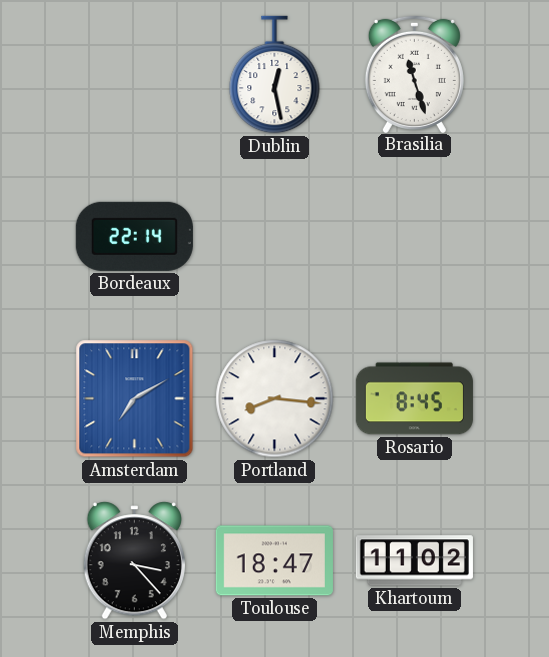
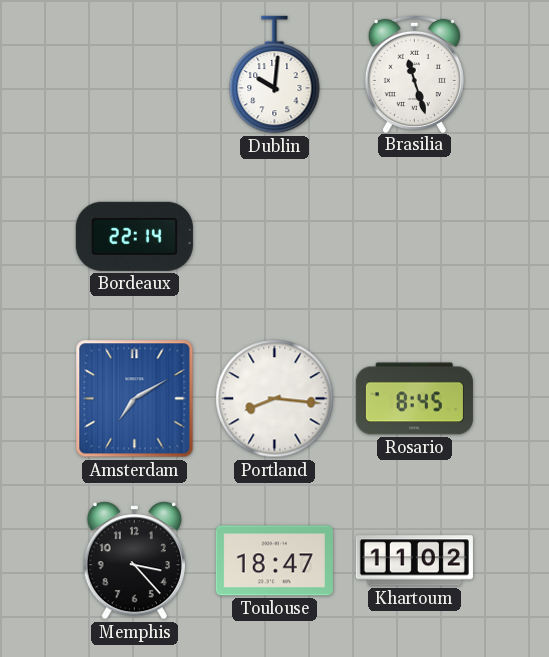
Dublin: 12:28 -> 10:01 (275, 75)
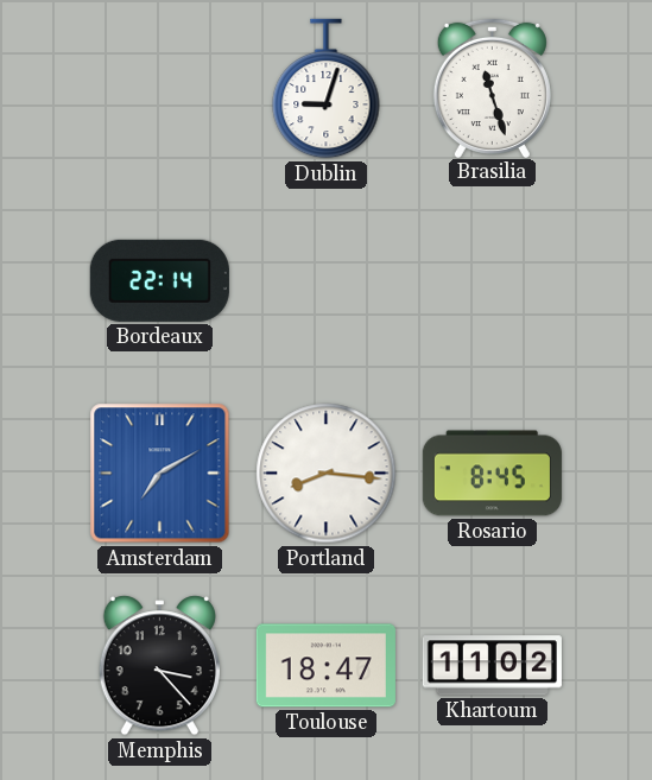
Dublin: 10:01 -> 9:03 (327, 89)
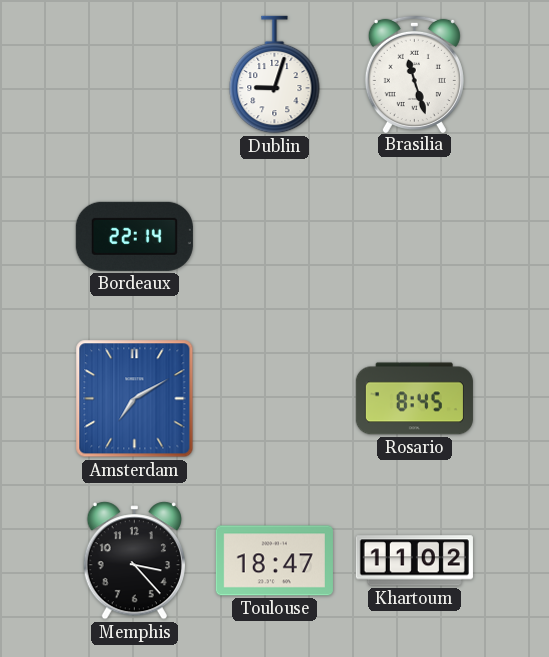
Portland: 8:16 -> none (327, 474)
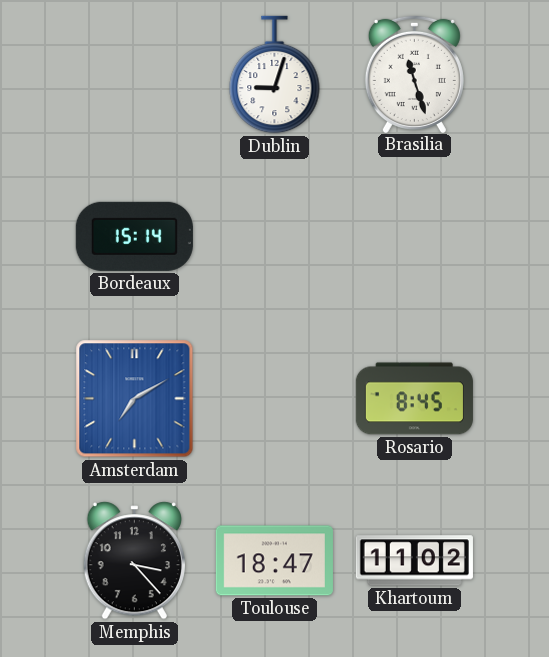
Bordeaux: 22:14 -> 15:14 (134, 236)
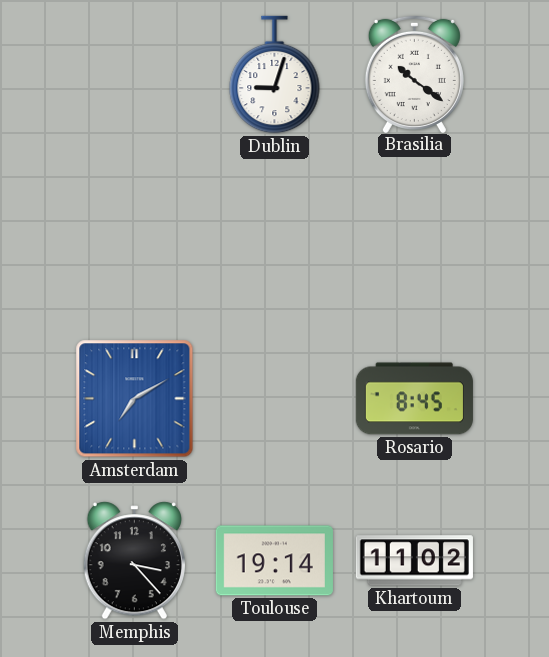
Brasilia: 11:27 -> 10:21 (414, 73)
Bordeaux: 15:14 -> none (134, 236)
Toulouse: 18:47 -> 19:14 (274, 561)
